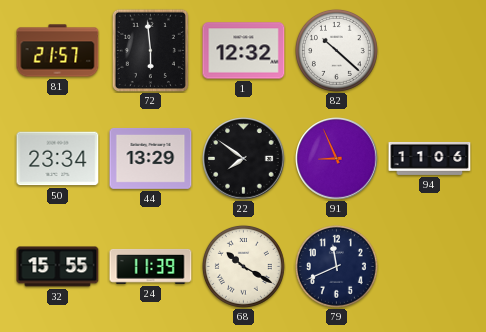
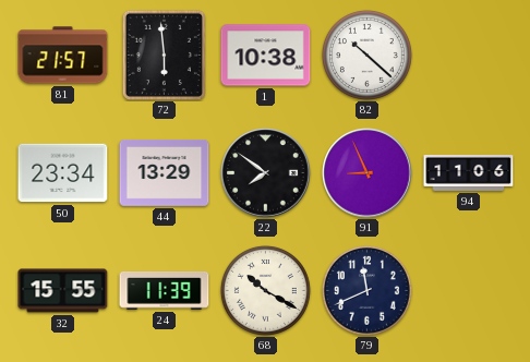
1: 12:32 -> 10:38 (266, 56)
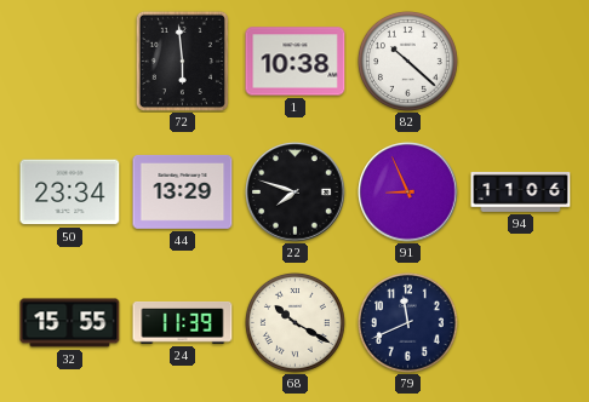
81: 21:57 -> none (63, 56)
22: 7:51 -> 7:48 (296, 193)
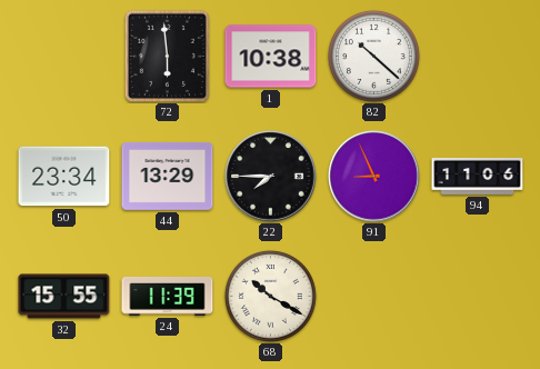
22: 7:48 -> 7:45 (271, 177)
79: 11:41 -> none (407, 322)
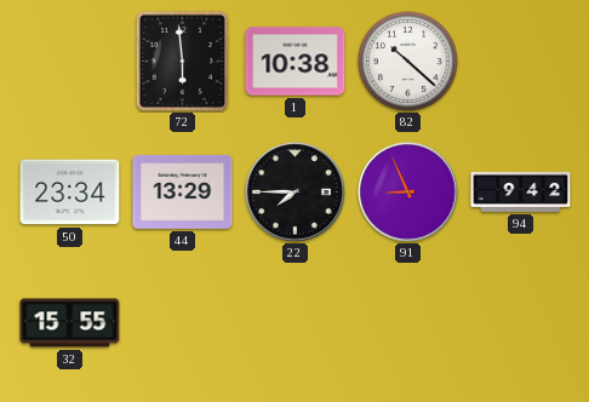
94: 11:06 -> 9:42 (521, 191)
24: 11:39 -> none (168, 296)
68: 10:20 -> none (270, 296)
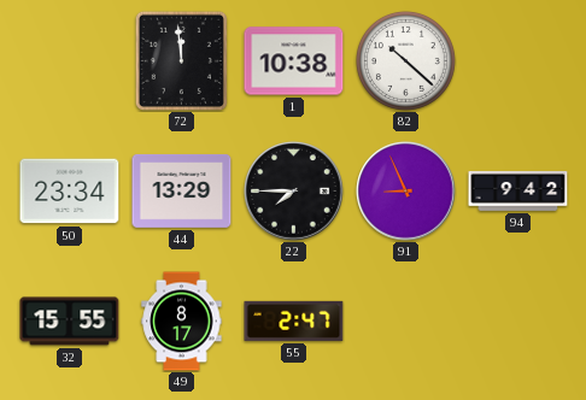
72: 5:59 -> 11:59 (181, 60)
49: none -> 8:17 (182, 322)
55: none -> 2:47 (294, 320)
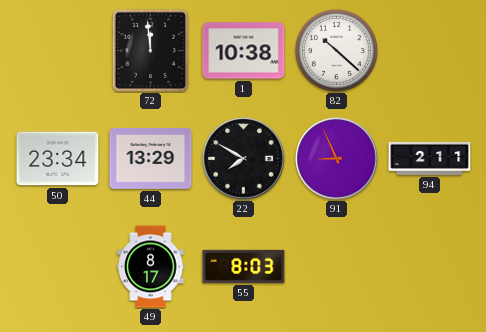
22: 7:45 -> 7:50 (244, 159)
94: 9:42 -> 2:11 (430, 158)
32: 15:55 -> none (70, 322)
55: 2:47 -> 8:03 (244, 266)
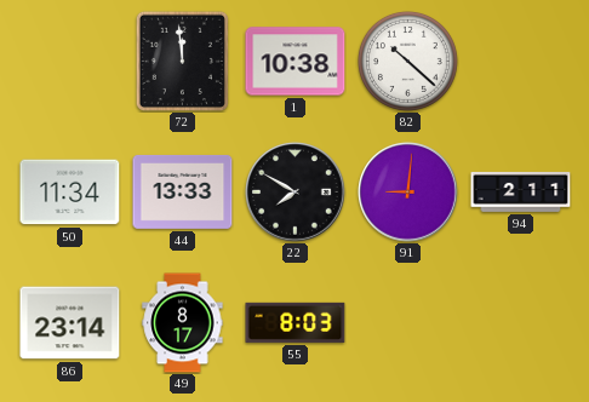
50: 23:34 -> 11:34 (70, 193)
44: 13:29 -> 13:33 (183, 193)
91: 8:56 -> 9:01 (408, 193)
86: none -> 23:14 (70, 323)
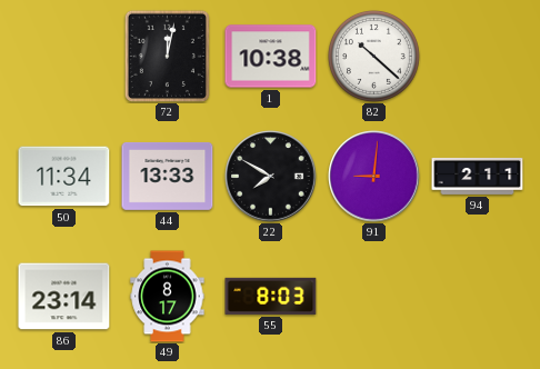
72: 11:59 -> 12:02 (167, 56)
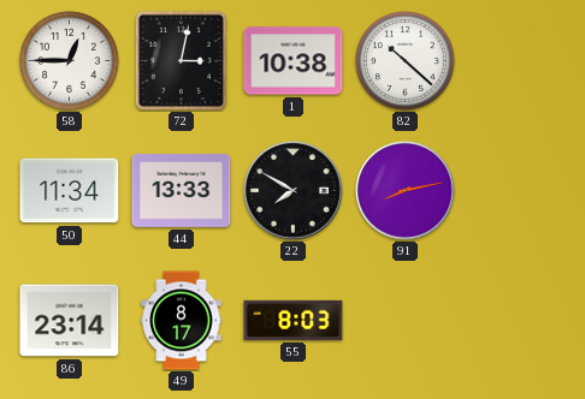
58: none -> 12:45 (69, 60)
72: 12:02 -> 3:02 (181, 60)
91: 9:01 -> 8:13 (406, 191)
94: 2:11 -> none (478, 176)
